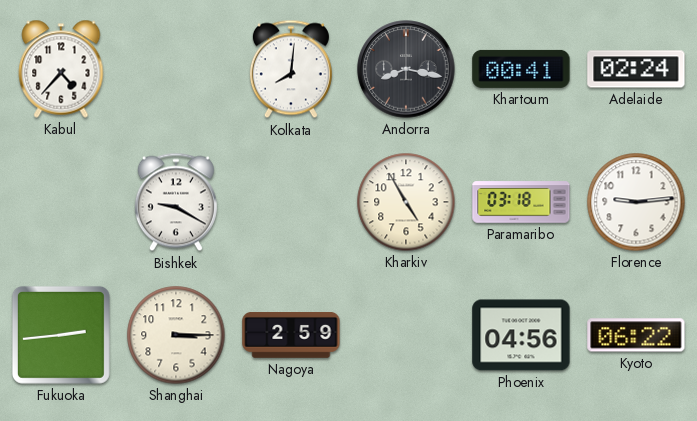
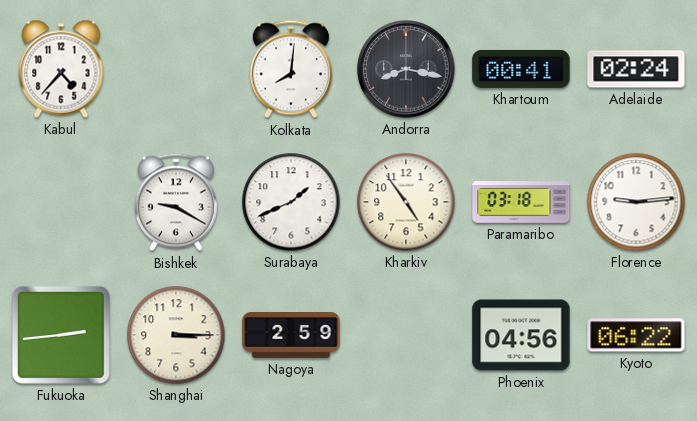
Surabaya: none -> 1:41 (291, 202)
Kharkiv: 4:55 -> 4:54 (406, 202)
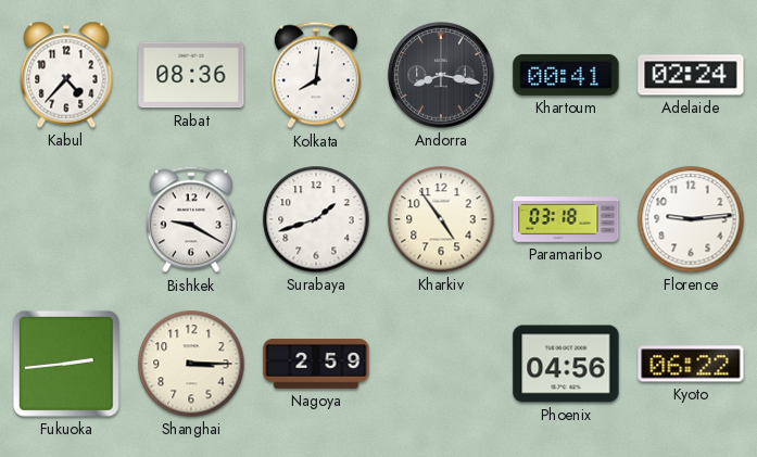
Rabat: none -> 08:36 (191, 75)
Surabaya: 1:41 -> 1:42 (316, 219)
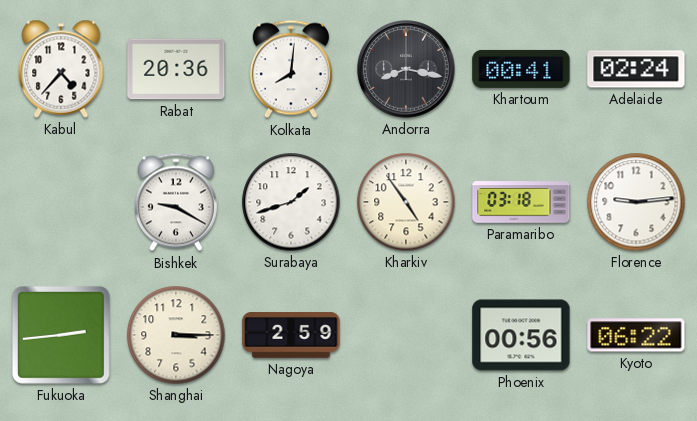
Rabat: 08:36 -> 20:36 (176, 69)
Phoenix: 04:56 -> 00:56 (521, 335)
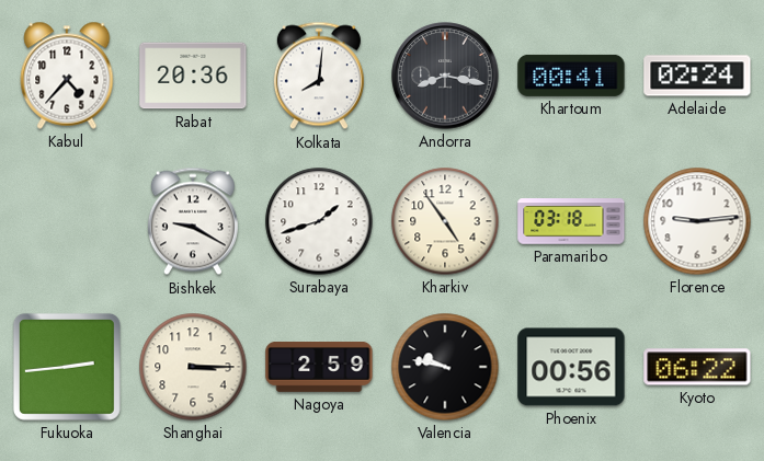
Valencia: none -> 9:47 (445, 367)
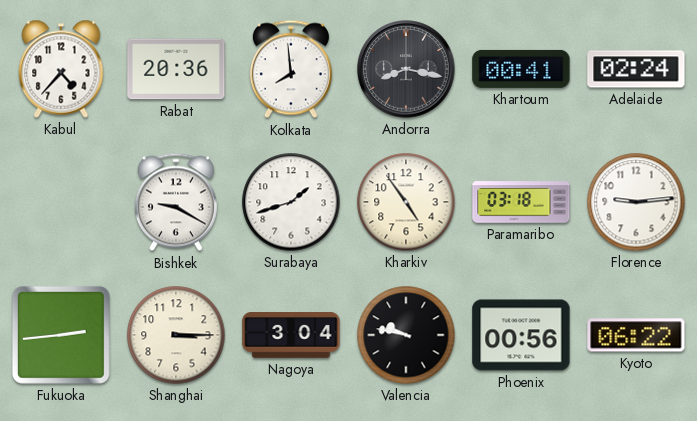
Kolkata: 8:01 -> 7:59 (291, 69)
Nagoya: 2:59 -> 3:04 (291, 336)
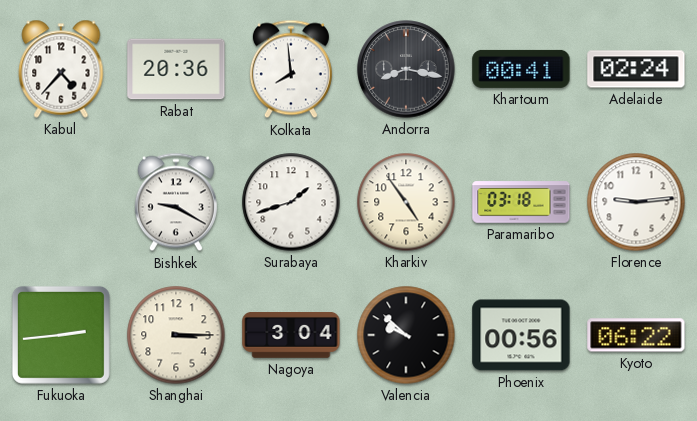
Valencia: 9:47 -> 9:52 (406, 335)
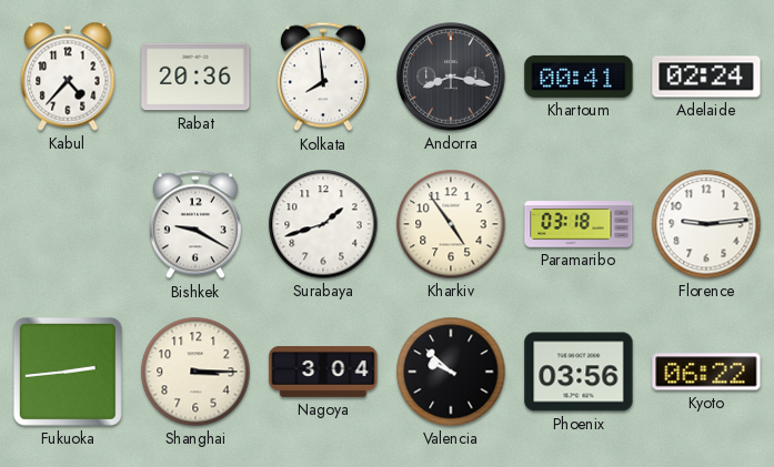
Phoenix: 00:56 -> 03:56 (579, 372)
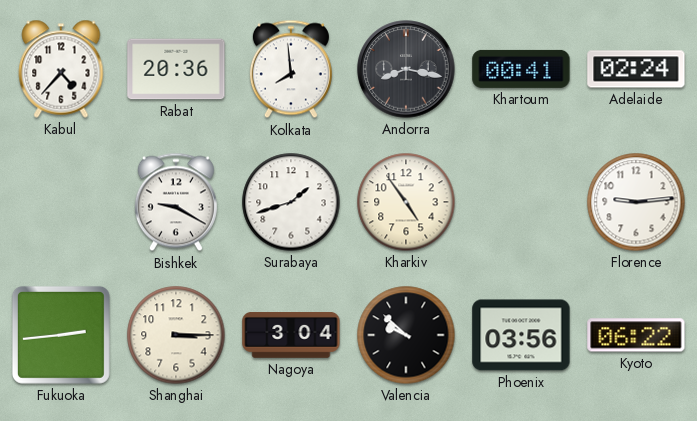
Paramaribo: 03:18 -> none (579, 224)
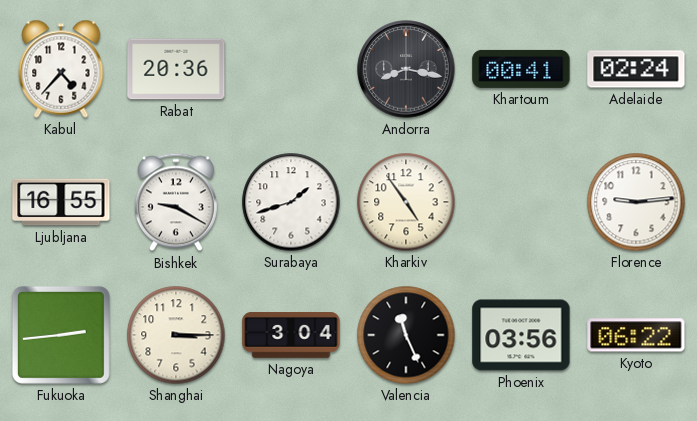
Kolkata: 7:59 -> none (291, 69)
Ljubljana: none -> 16:55 (61, 202)
Valencia: 9:52 -> 11:26 (406, 335)
